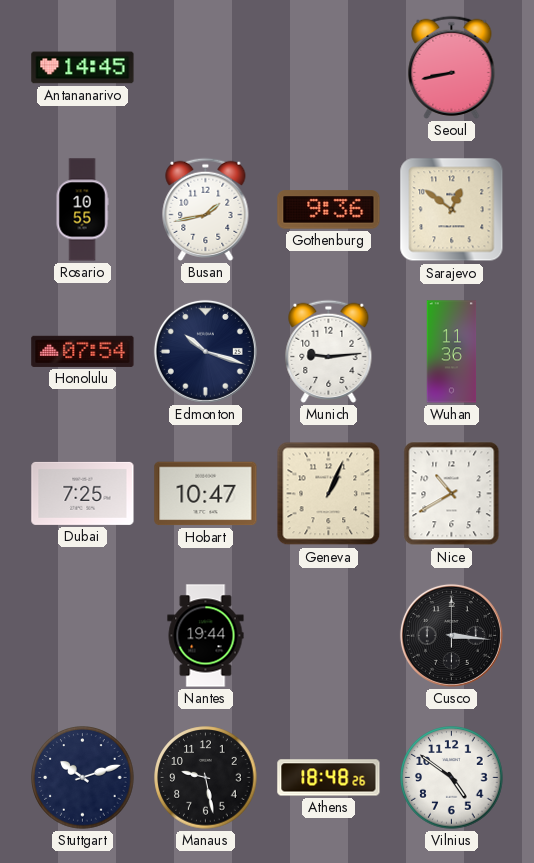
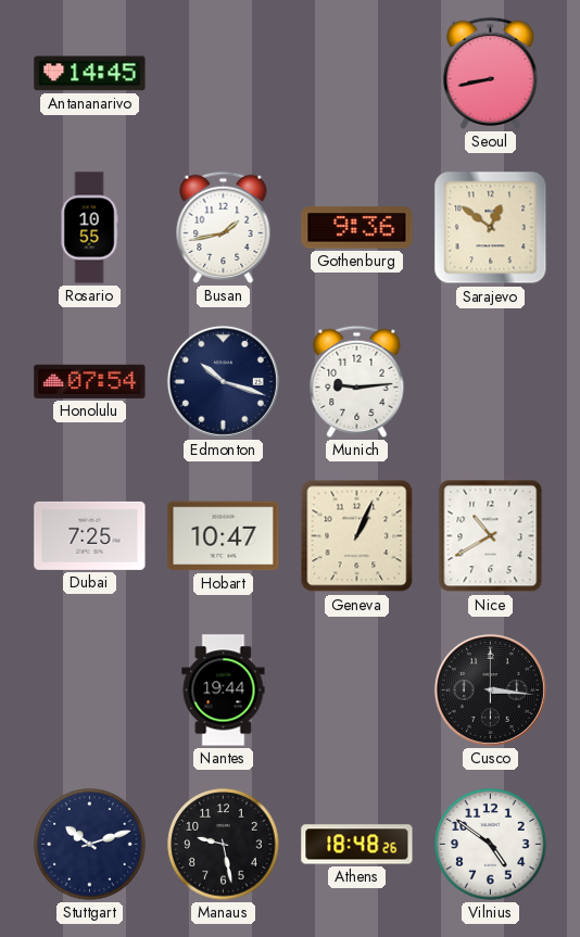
Wuhan: 11:36 -> none (452, 352)
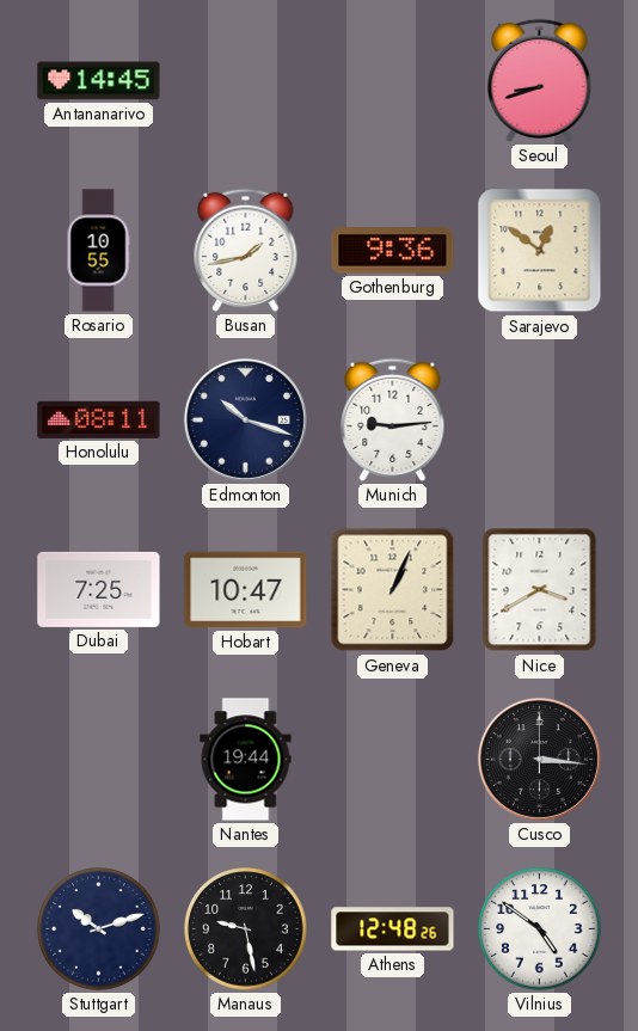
Seoul: 8:43 -> 8:42 (540, 80)
Honolulu: 07:54 -> 08:11 (99, 419)
Nice: 10:40 -> 3:40 (540, 590)
Athens: 18:48 -> 12:48 (393, 929)
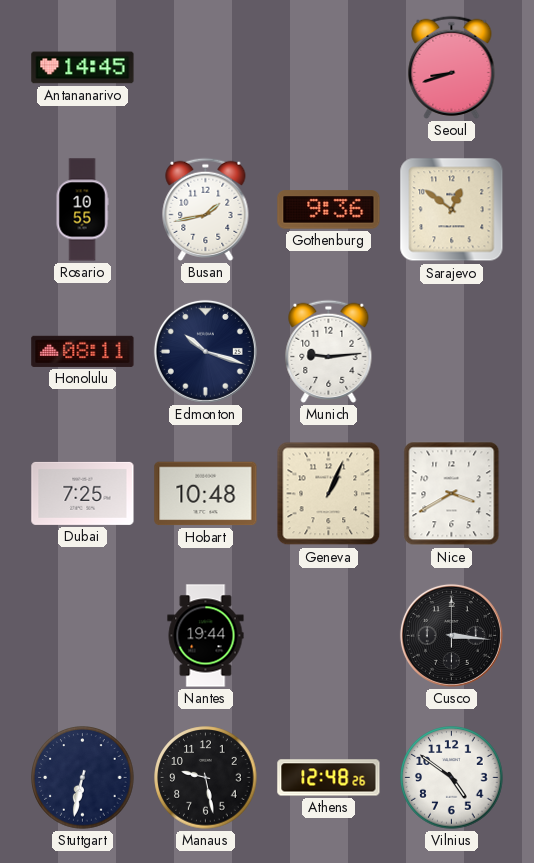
Hobart: 10:47 -> 10:48 (206, 494)
Stuttgart: 10:12 -> 6:32 (83, 778)
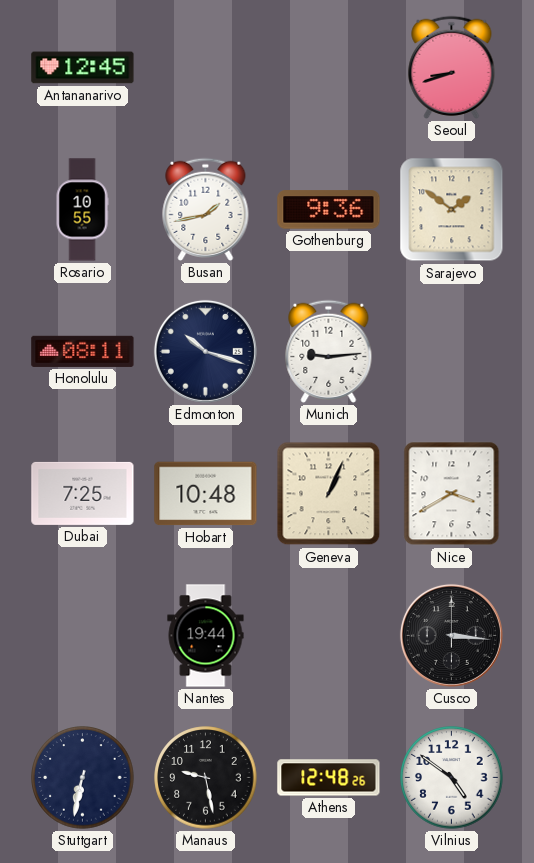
Antananarivo: 14:45 -> 12:45 (83, 68)
Sarajevo: 12:51 -> 1:51 (452, 210)
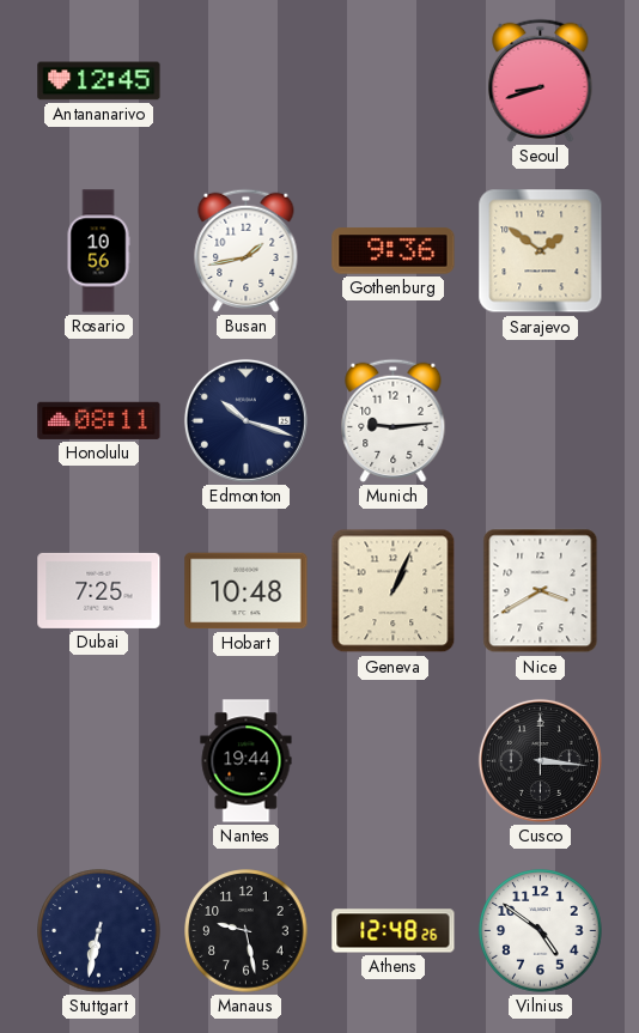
Rosario: 10:55 -> 10:56 (98, 251)
